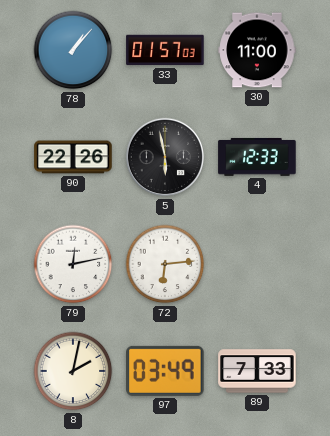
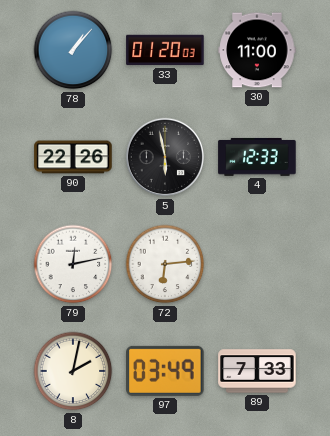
33: 01:57 -> 01:20 (165, 50)
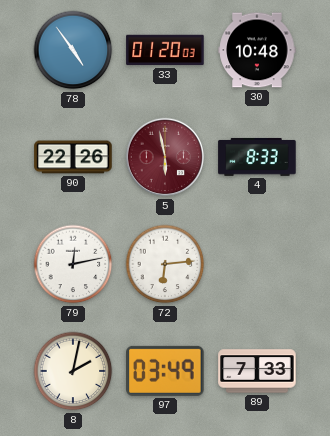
78: 1:07 -> 4:54 (73, 50)
30: 11:00 -> 10:48 (257, 50)
5 dial: black -> burgundy (165, 157)
4: 12:33 -> 8:33 (257, 157)
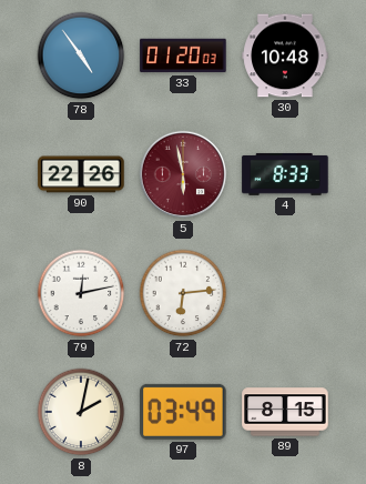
89: 7:33 -> 8:15 (285, 412)
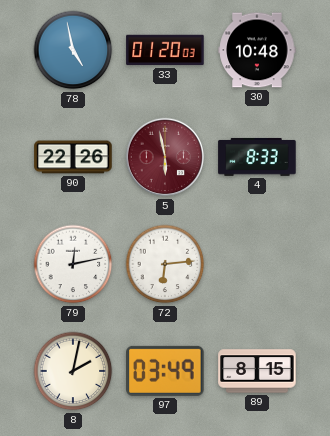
78: 4:54 -> 4:58 (73, 50)
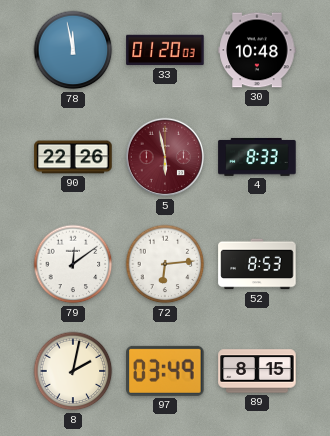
78: 4:58 -> 11:58 (73, 50)
79: 12:13 -> 12:09 (73, 264)
52: none -> 8:53 (257, 264)
